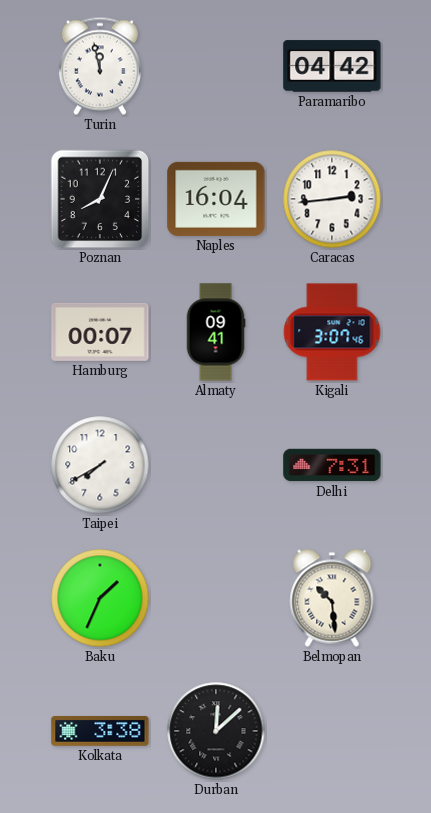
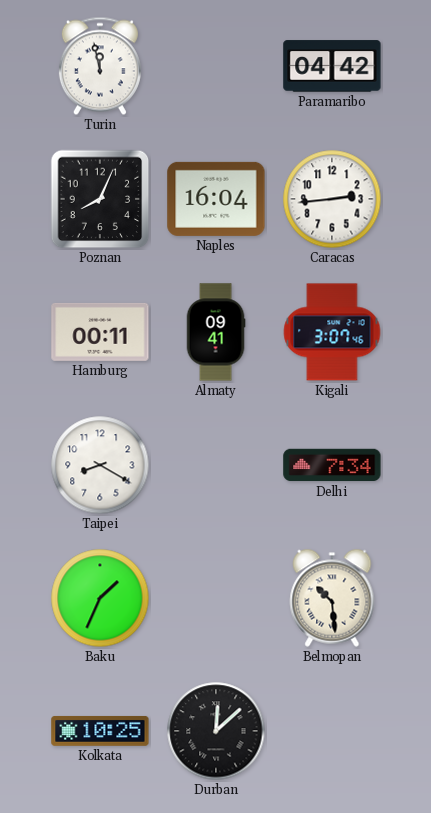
Hamburg: 00:07 -> 00:11 (100, 332)
Taipei: 7:40 -> 8:20 (100, 465)
Delhi: 7:31 -> 7:34 (332, 465)
Kolkata: 3:38 -> 10:25 (100, 731)
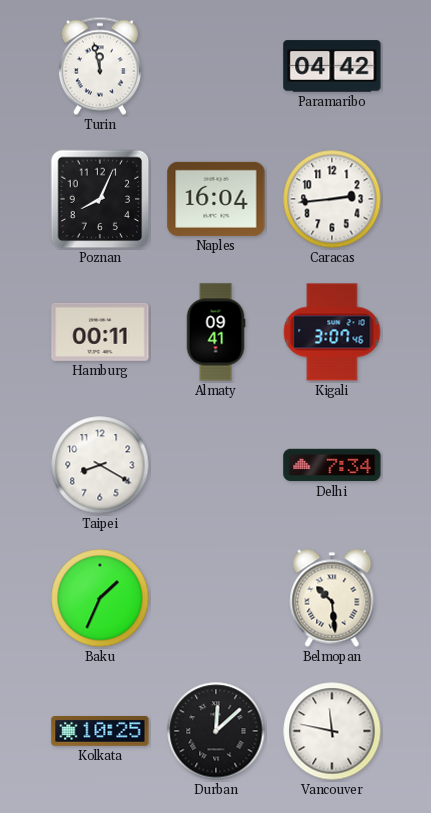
Vancouver: none -> 11:47 (332, 731)
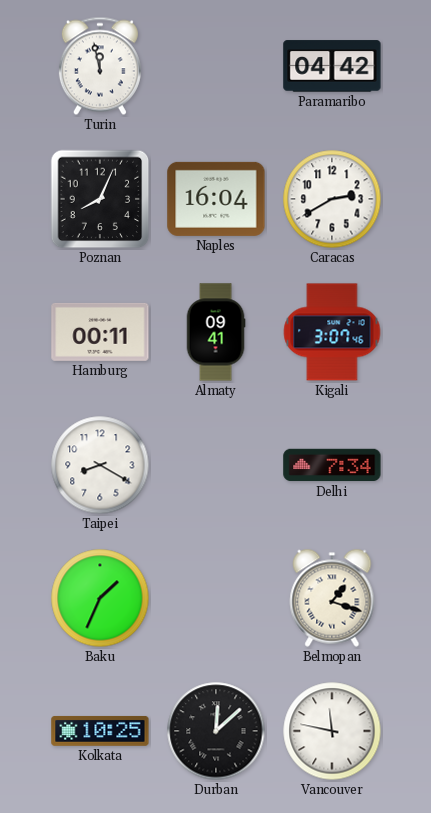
Caracas: 2:44 -> 2:40 (332, 199)
Belmopan: 10:29 -> 1:18 (332, 598)
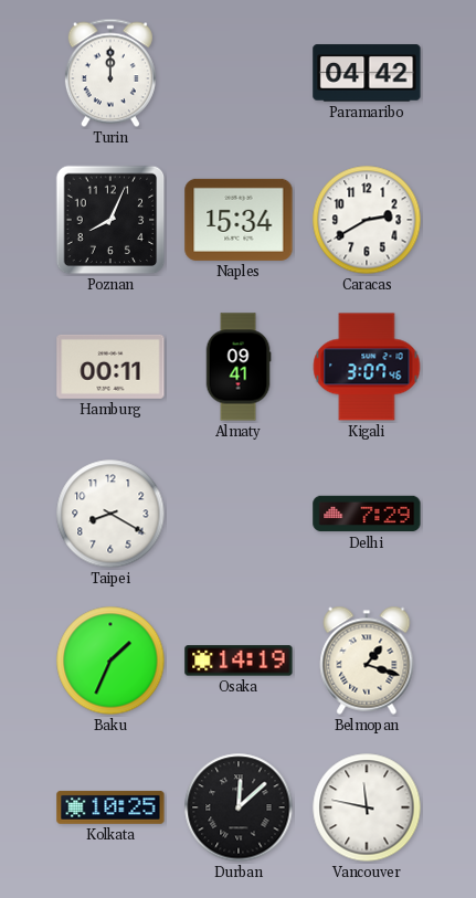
Turin: 11:58 -> 12:00 (110, 73)
Naples: 16:04 -> 15:34 (239, 220)
Delhi: 7:34 -> 7:29 (367, 514)
Osaka: none -> 14:19 (239, 661)
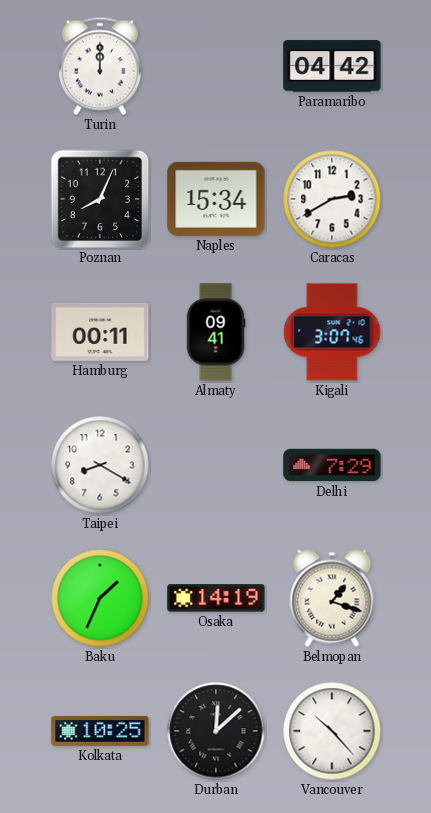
Vancouver: 11:47 -> 10:23 (332, 731)
